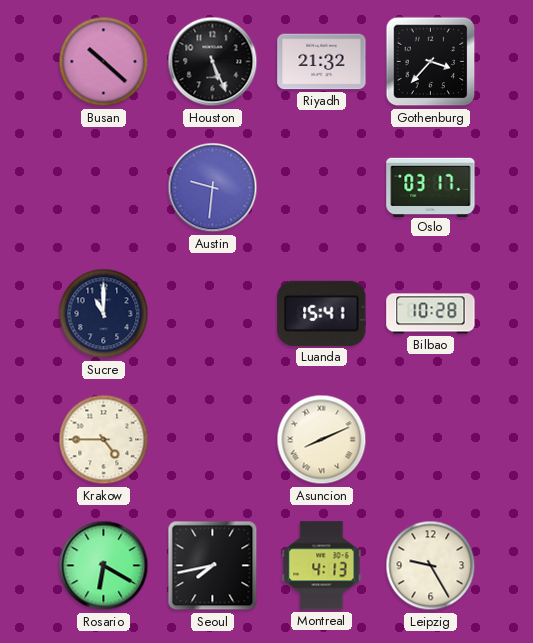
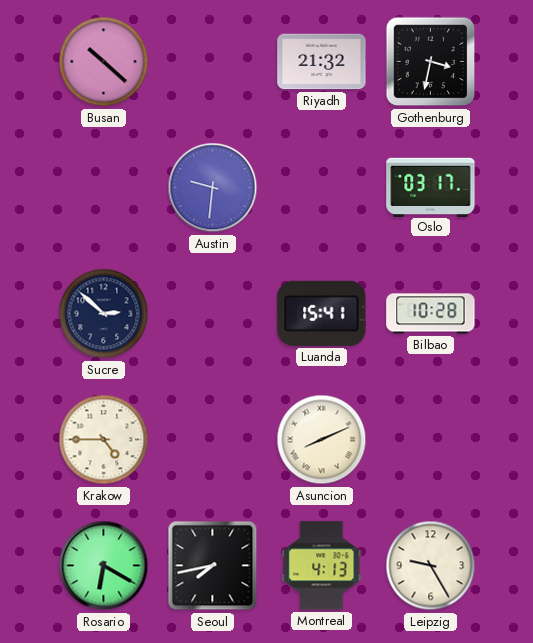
Houston: 5:26 -> none (213, 62)
Gothenburg: 3:37 -> 3:32 (431, 62)
Sucre: 11:00 -> 2:52 (104, 314)
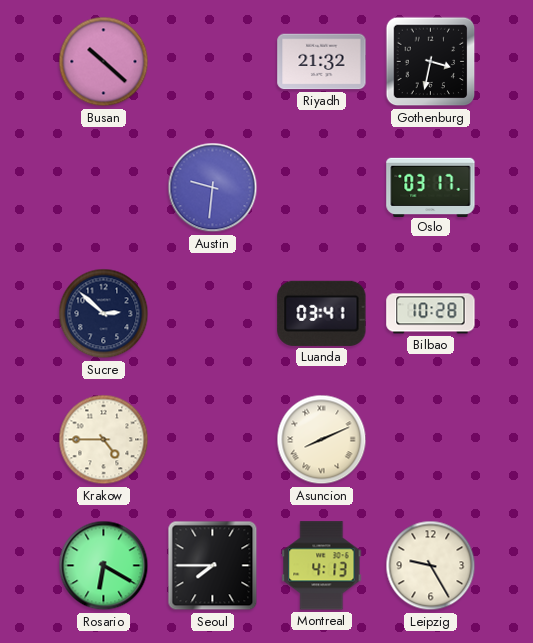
Luanda: 15:41 -> 03:41 (322, 313)
Seoul: 7:43 -> 7:45 (213, 566)
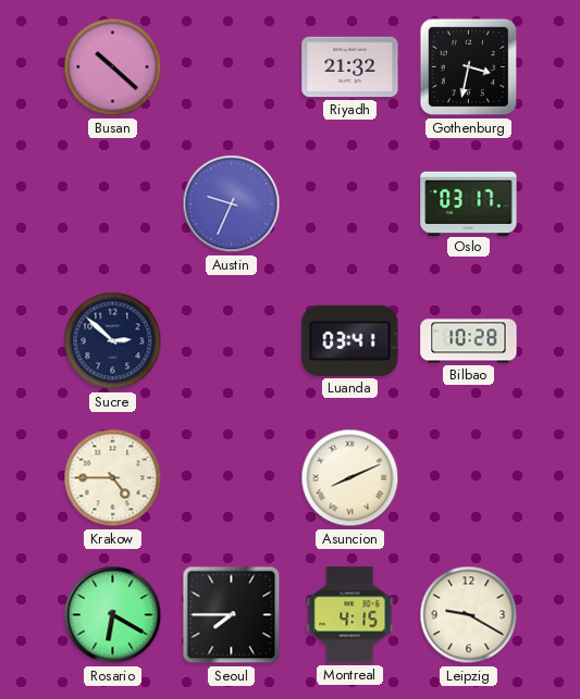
Austin: 9:31 -> 9:34 (232, 204)
Montreal: 4:13 -> 4:15 (350, 615)
Leipzig: 9:25 -> 9:20 (469, 615)
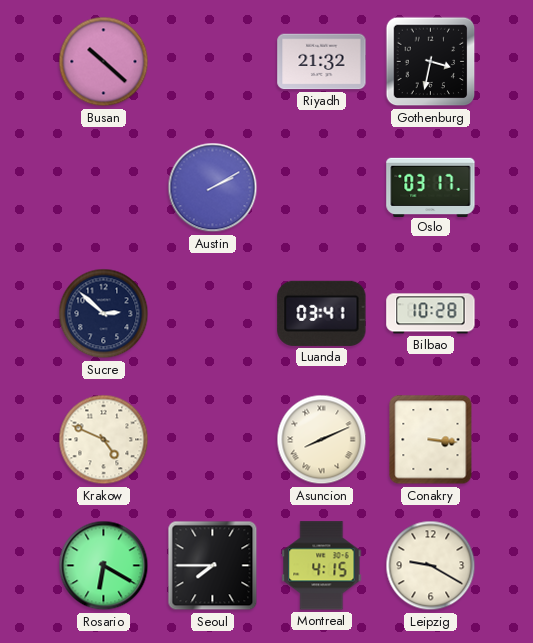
Austin: 9:34 -> 2:10 (213, 188)
Krakow: 4:45 -> 4:49 (104, 440)
Conakry: none -> 3:16 (431, 440)
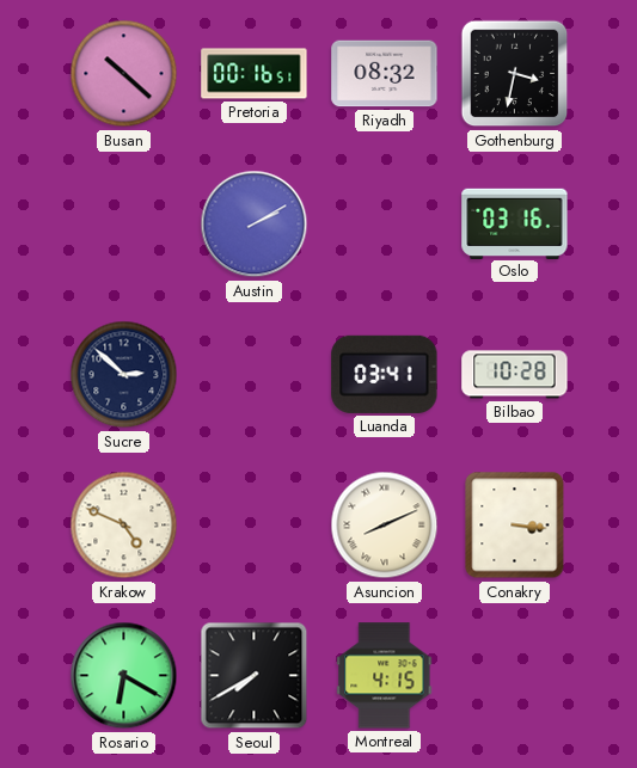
Pretoria: none -> 00:16 (255, 74)
Riyadh: 21:32 -> 08:32 (385, 74)
Oslo: 03:17 -> 03:16 (515, 223)
Seoul: 7:45 -> 7:40 (255, 676)
Leipzig: 9:20 -> none (431, 566)
